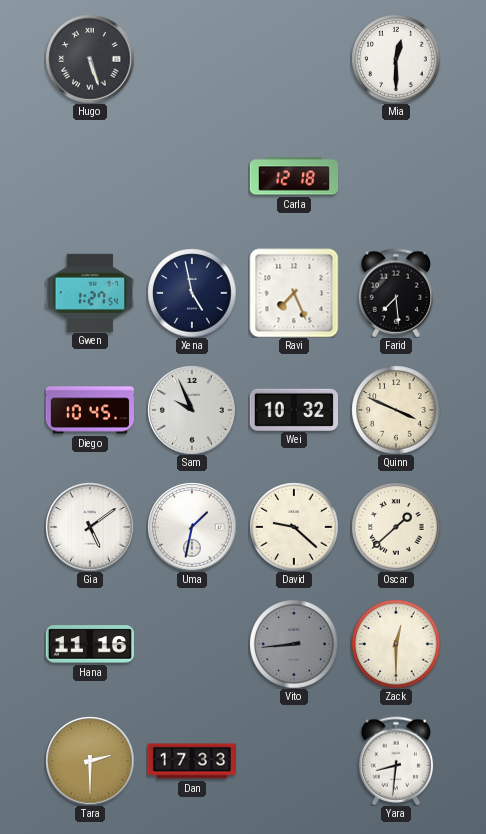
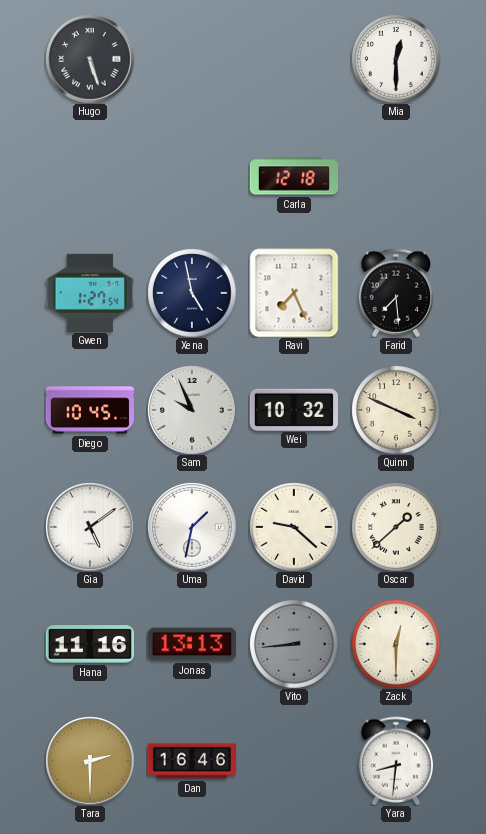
Jonas: none -> 13:13 (192, 644)
Dan: 17:33 -> 16:46 (191, 761)
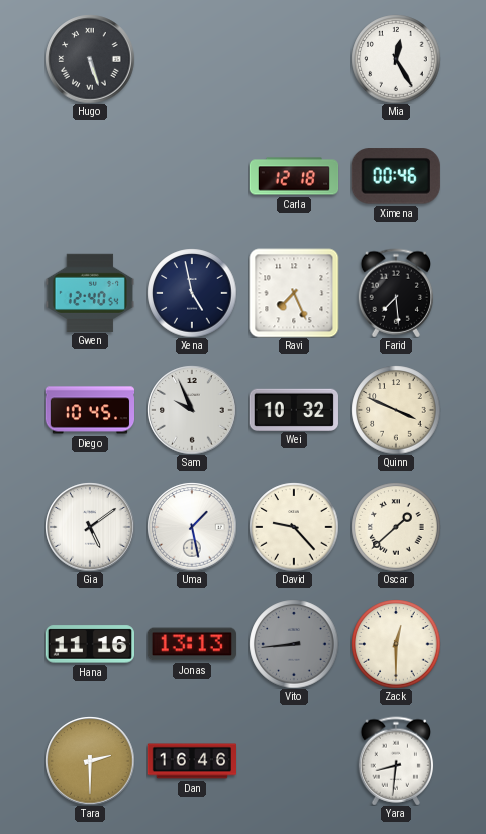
Mia: 12:30 -> 12:25 (396, 59)
Ximena: none -> 00:46 (396, 176)
Gwen: 1:27 -> 12:40 (89, 292)
Uma: 1:32 -> 1:28 (192, 527)
David: 9:22 -> 9:23 (294, 527)
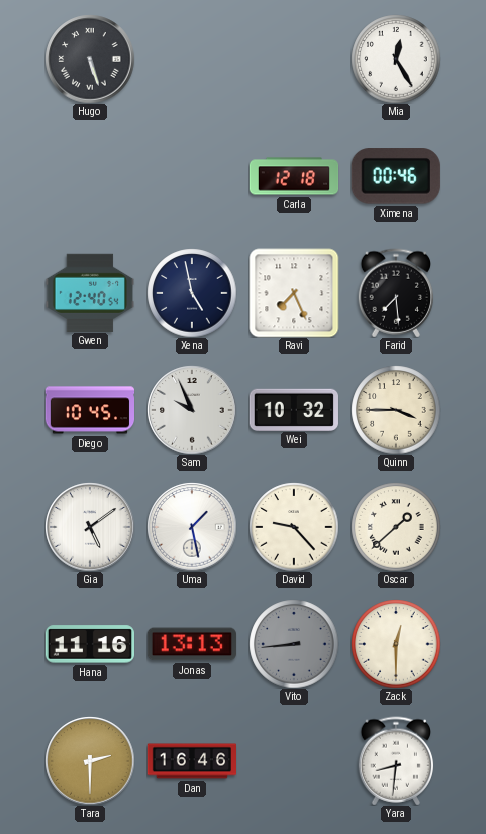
Quinn: 3:49 -> 3:45 (396, 410)
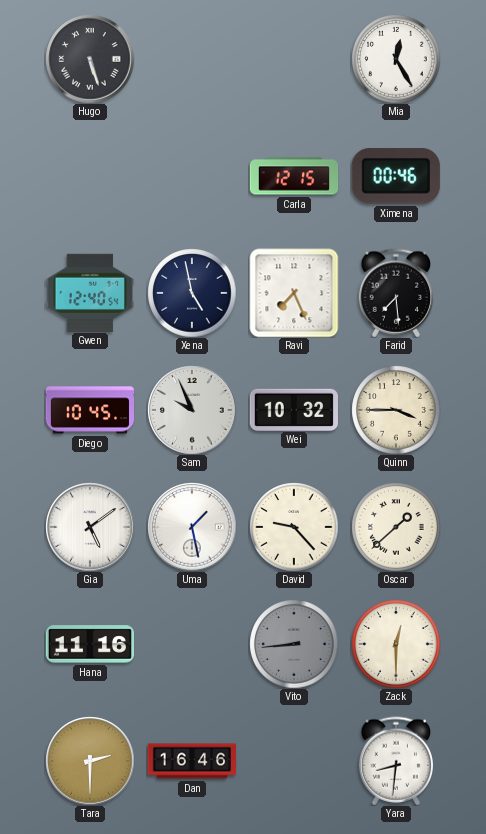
Carla: 12:18 -> 12:15 (294, 176)
Jonas: 13:13 -> none (192, 644)
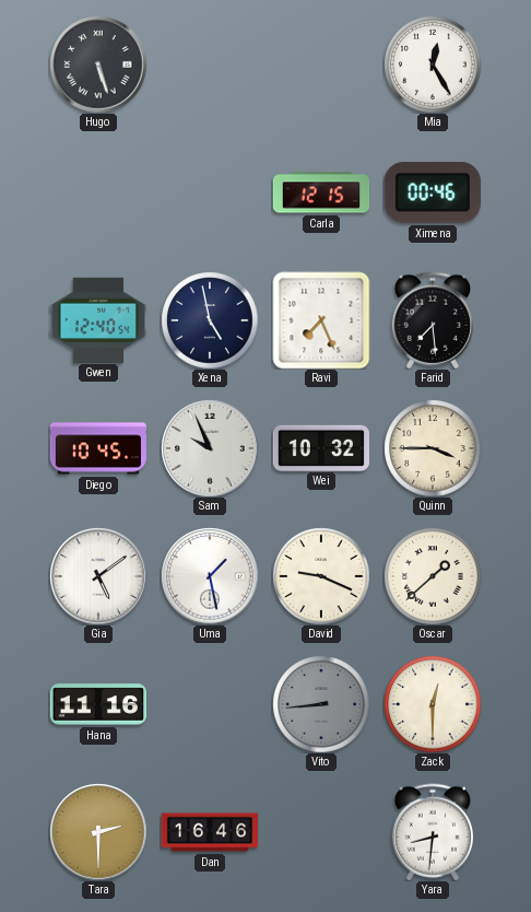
David: 9:23 -> 9:19 (321, 576)
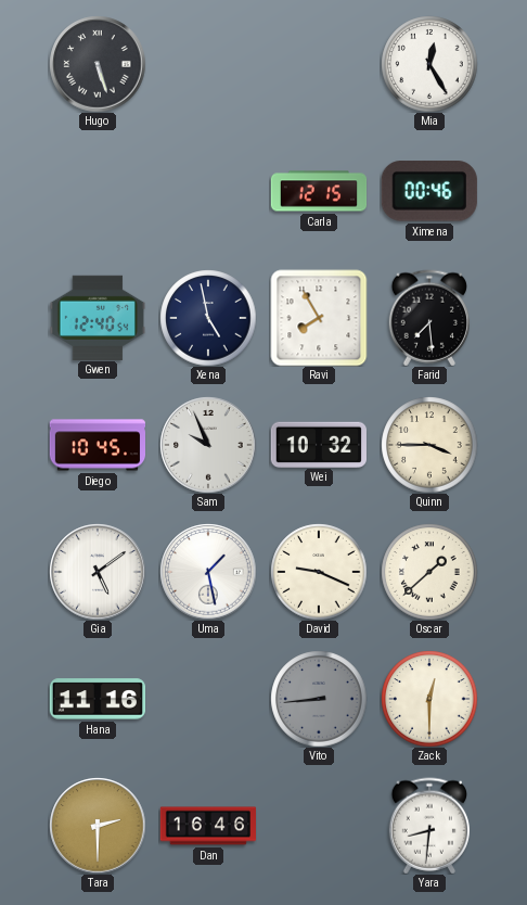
Ravi: 7:26 -> 7:55 (319, 318)
